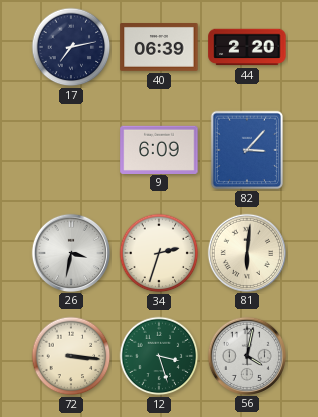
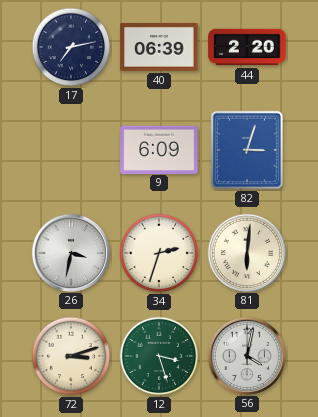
82: 3:07 -> 3:03 (247, 150)
72: 3:16 -> 3:12 (71, 356)
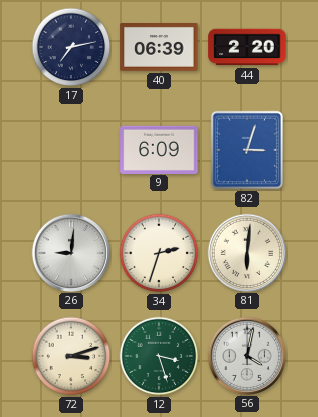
26: 3:32 -> 9:01 (70, 252)
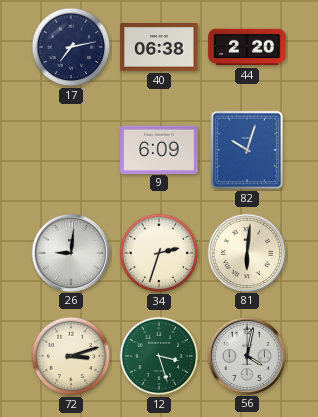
40: 06:39 -> 06:38 (159, 48)
82: 3:03 -> 10:03 (247, 150)
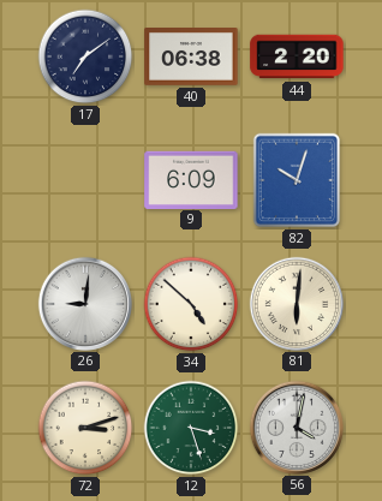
17: 7:13 -> 7:09 (85, 56)
34: 2:33 -> 4:52 (191, 304)
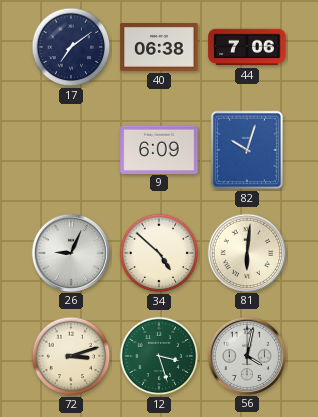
44: 2:20 -> 7:06 (247, 47)
26: 9:01 -> 9:04 (70, 252)
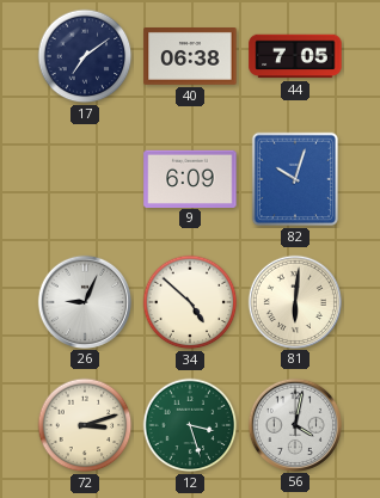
44: 7:06 -> 7:05 (295, 56)
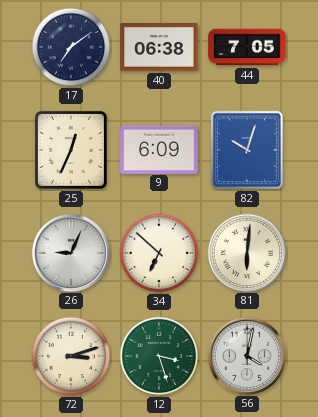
25: none -> 12:34 (71, 150)
34: 4:52 -> 6:52 (159, 253)
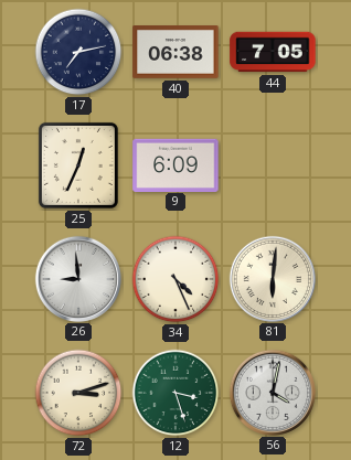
17: 7:09 -> 7:13 (78, 52)
82: 10:03 -> none (247, 150)
26: 9:04 -> 8:59 (77, 278)
34: 6:52 -> 4:26 (175, 279)
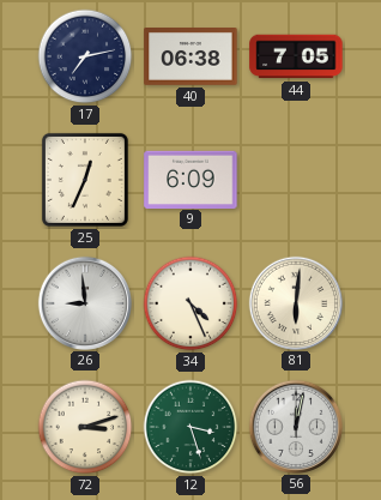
56: 4:02 -> 12:02 (295, 426)
